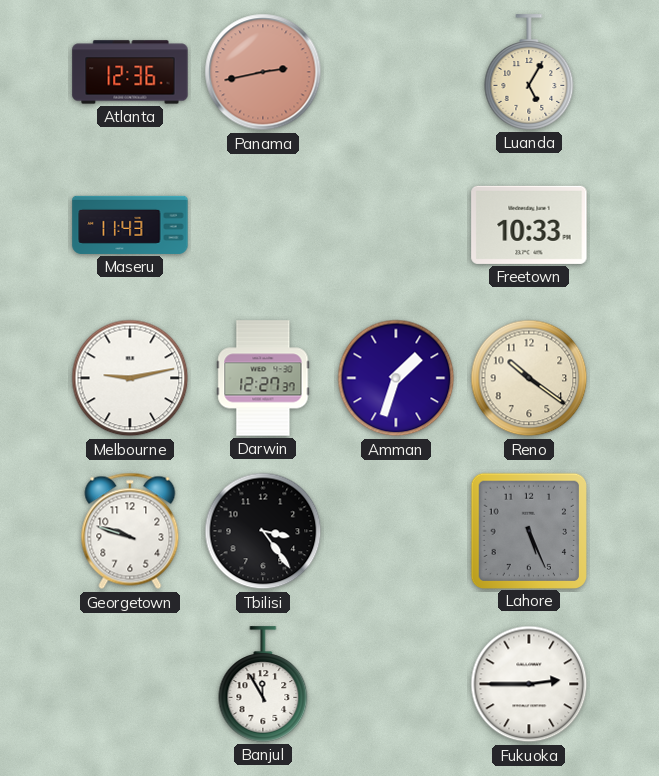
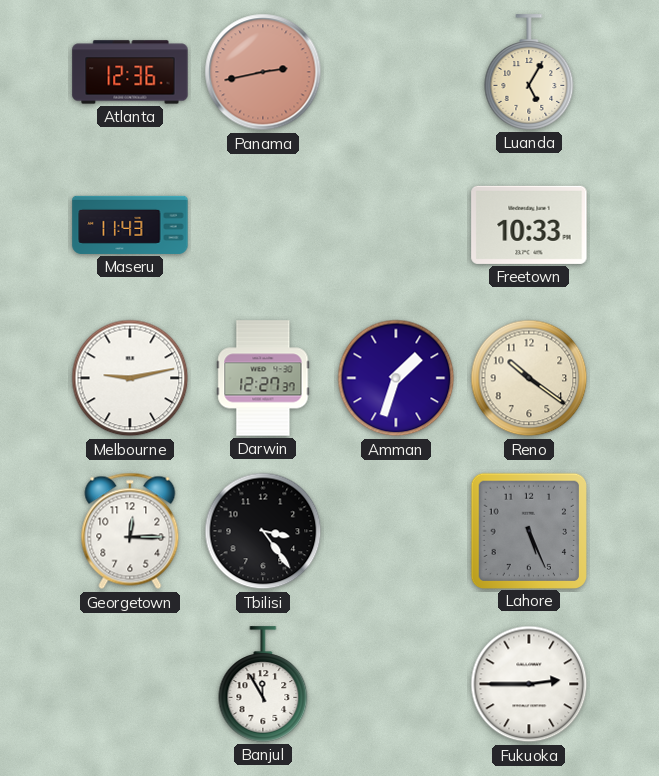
Georgetown: 9:48 -> 12:15 (130, 531)
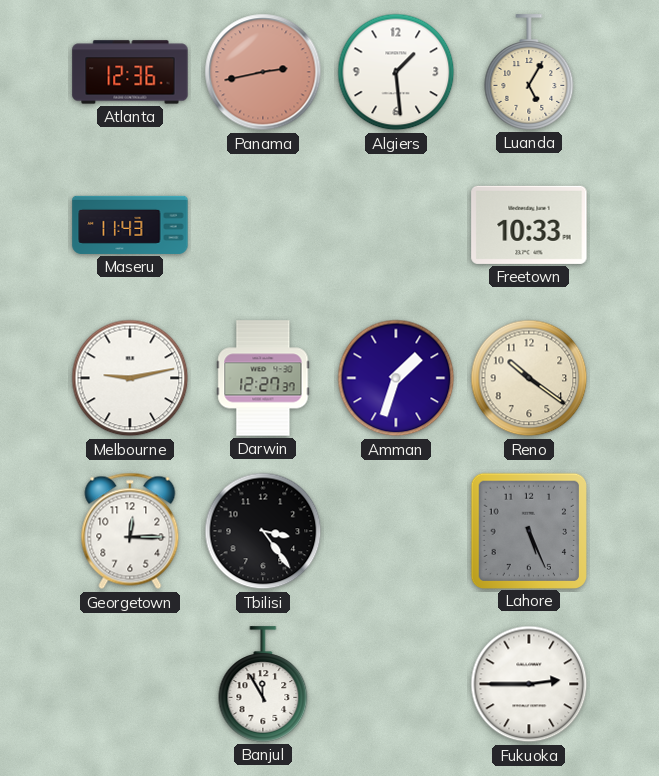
Algiers: none -> 1:29 (396, 72)
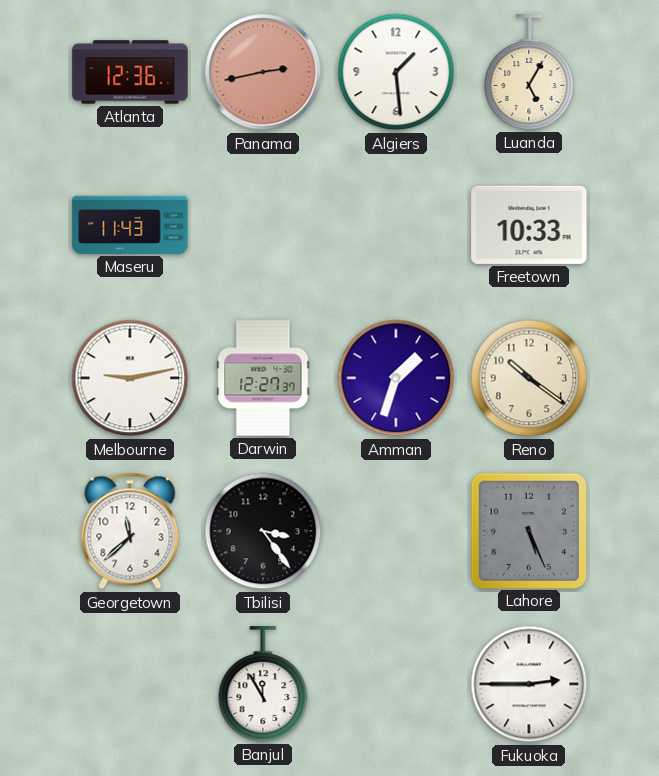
Georgetown: 12:15 -> 11:38 (130, 531)
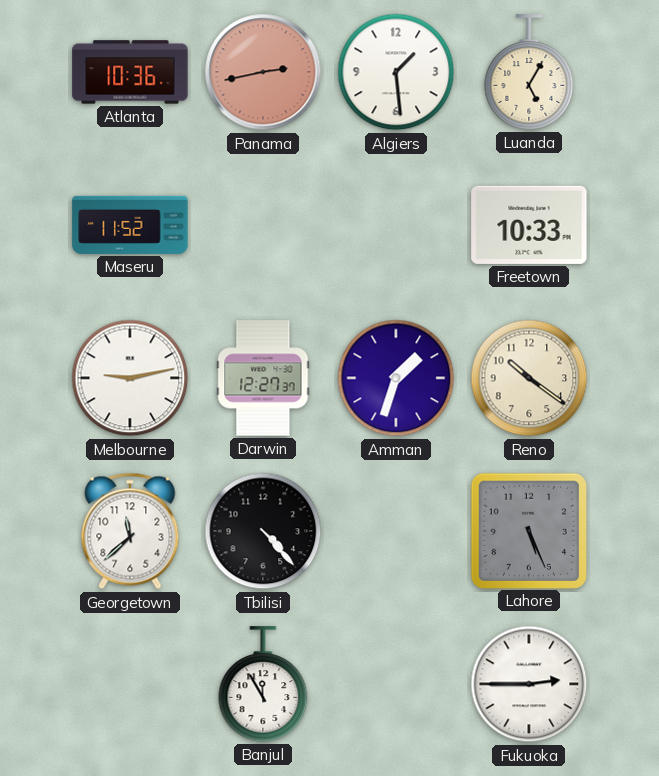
Atlanta: 12:36 -> 10:36 (130, 72)
Maseru: 11:43 -> 11:52 (130, 225)
Tbilisi: 3:24 -> 4:23 (263, 531)
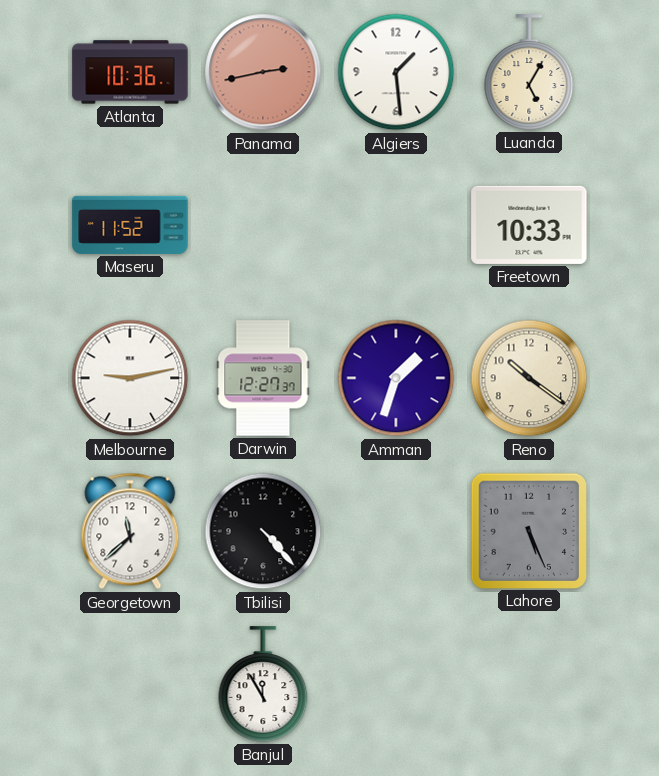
Fukuoka: 2:45 -> none (529, 684)
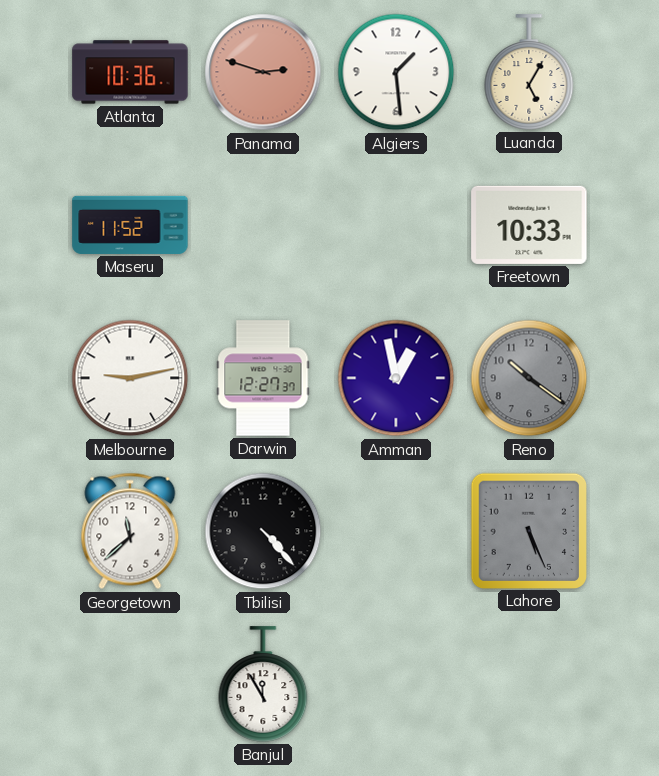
Panama: 2:43 -> 2:48 (263, 72)
Amman: 1:33 -> 12:58 (396, 378)
Reno dial: cream -> grey (529, 378)
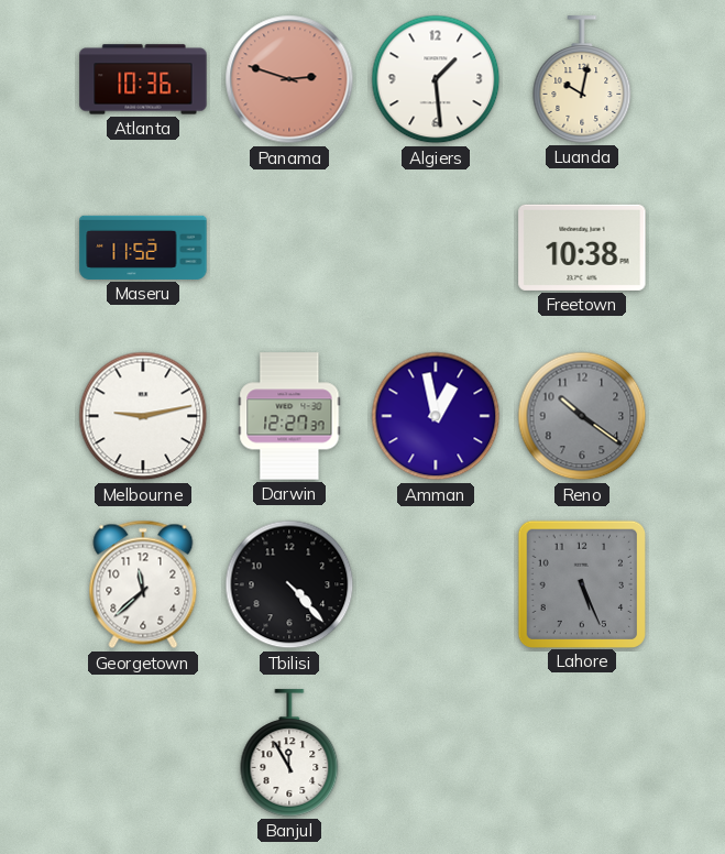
Luanda: 5:05 -> 10:02 (582, 79)
Freetown: 10:33 -> 10:38 (582, 248)
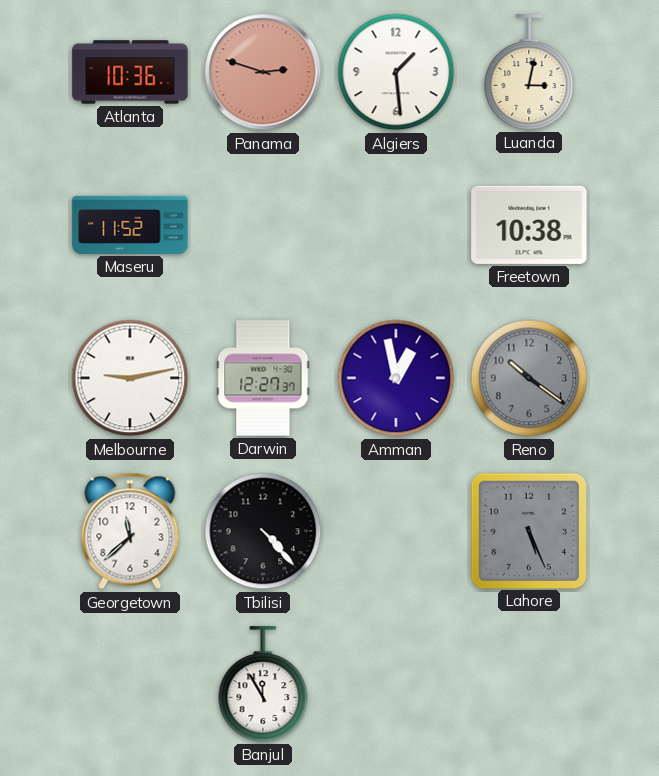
Luanda: 10:02 -> 3:02 (529, 72)
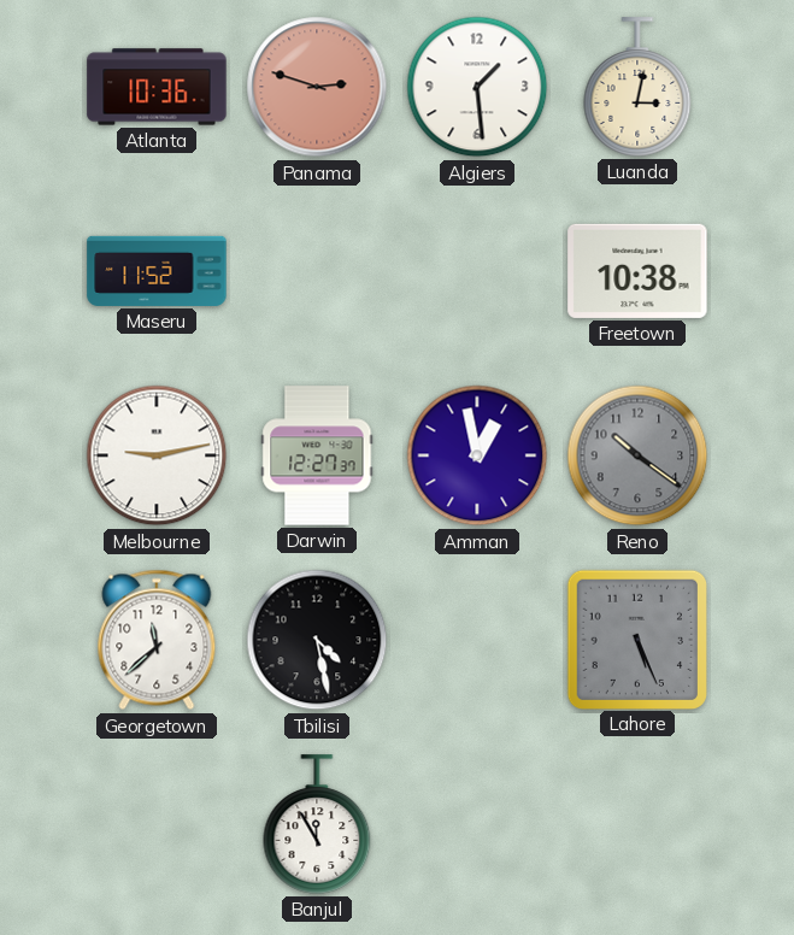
Tbilisi: 4:23 -> 4:28 (317, 640)
